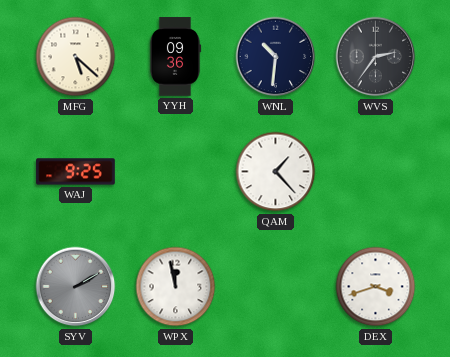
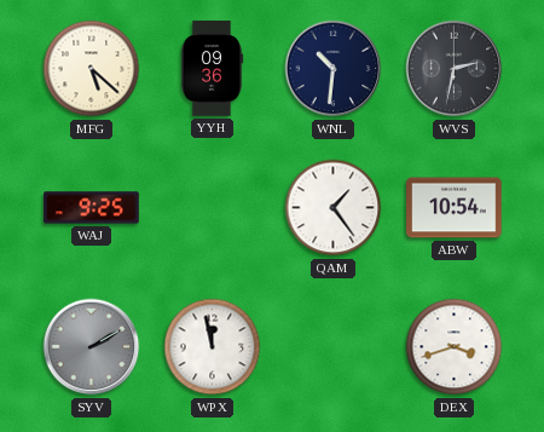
WVS: 2:36 -> 2:32 (455, 69)
QAM: 1:23 -> 1:24 (334, 208)
ABW: none -> 10:54 (455, 208)
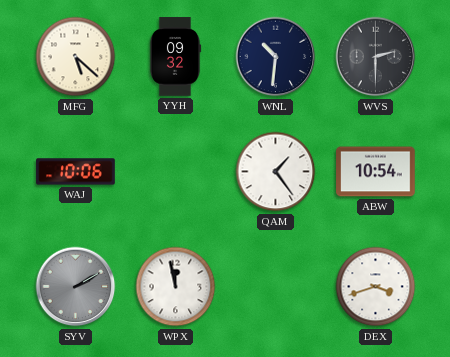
YYH: 09:36 -> 09:32 (175, 57)
WVS: 2:32 -> 2:30 (376, 57)
WAJ: 9:25 -> 10:06 (76, 172)
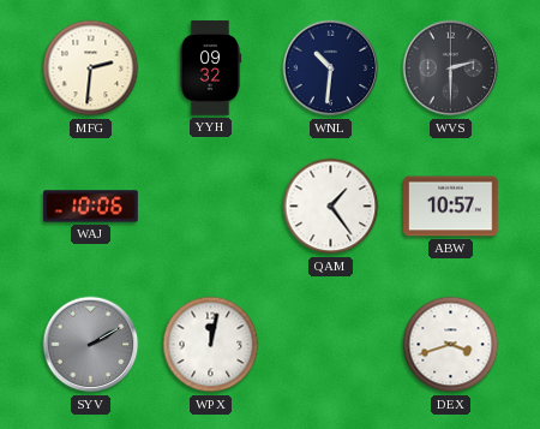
MFG: 5:22 -> 2:31 (91, 68)
ABW: 10:54 -> 10:57 (451, 207)
WPX: 11:58 -> 12:02 (211, 345)
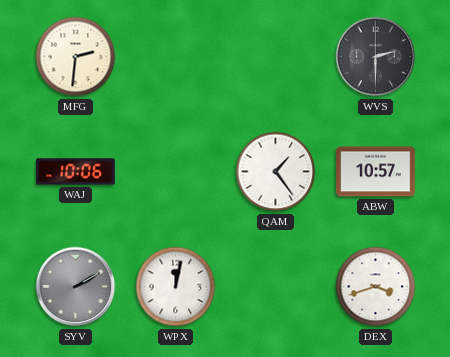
YYH: 09:32 -> none (210, 68)
WNL: 10:31 -> none (331, 68)
